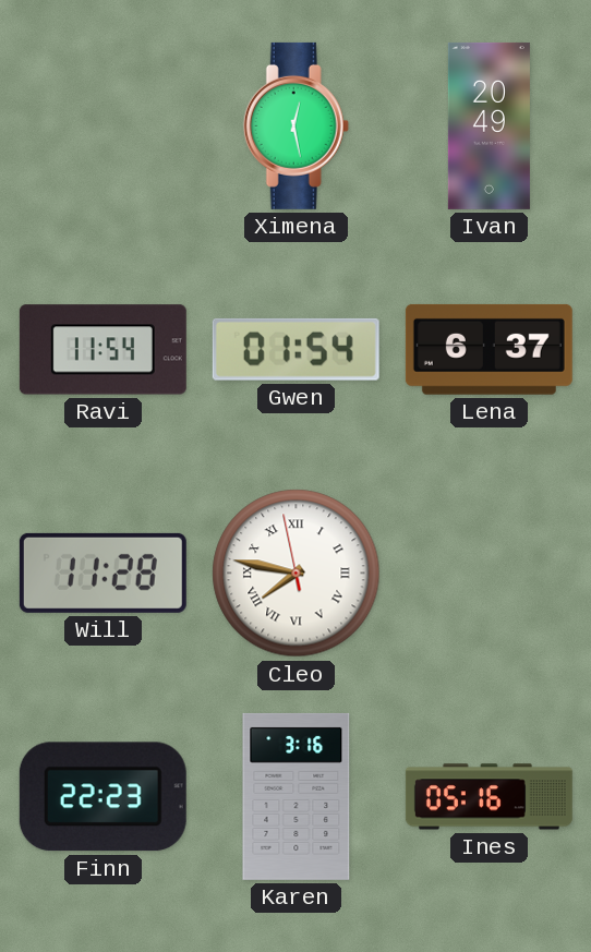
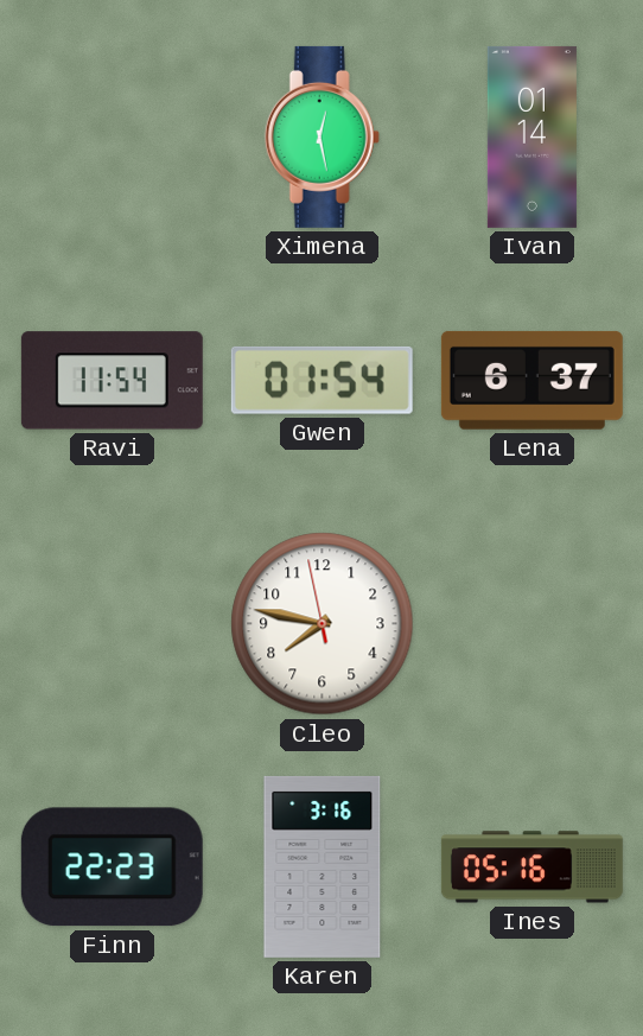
Ivan: 20:49 -> 01:14 (531, 136)
Will: 11:28 -> none (102, 573)
Cleo numerals: Roman -> Arabic (323, 624)
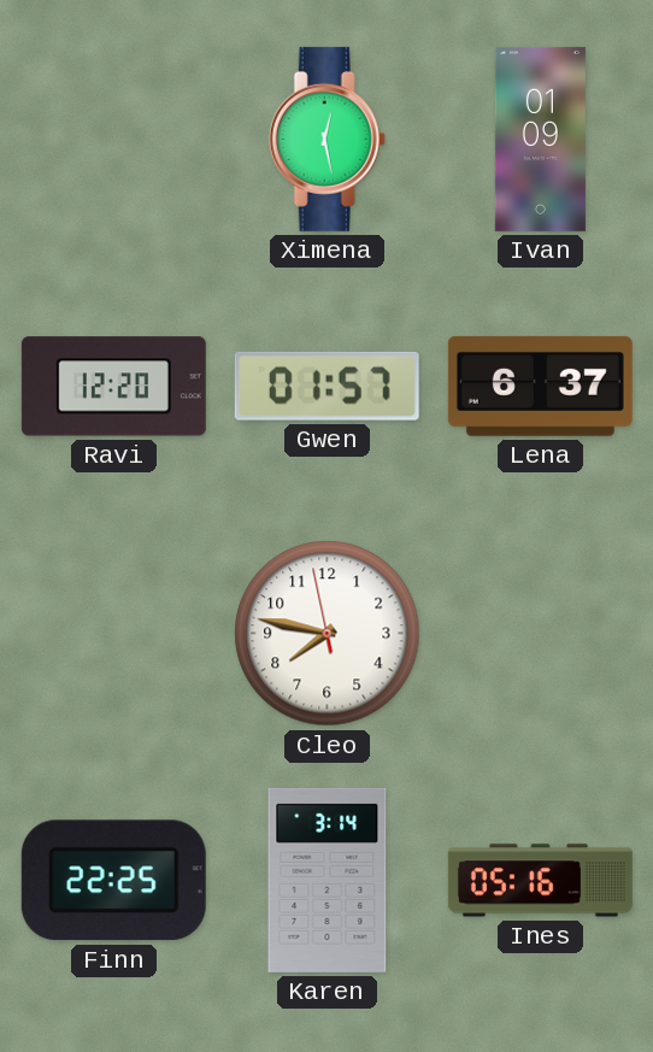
Ivan: 01:14 -> 01:09 (540, 139)
Ravi: 11:54 -> 12:20 (113, 387)
Gwen: 01:54 -> 01:57 (326, 386)
Finn: 22:23 -> 22:25 (113, 881)
Karen: 3:16 -> 3:14 (328, 880)
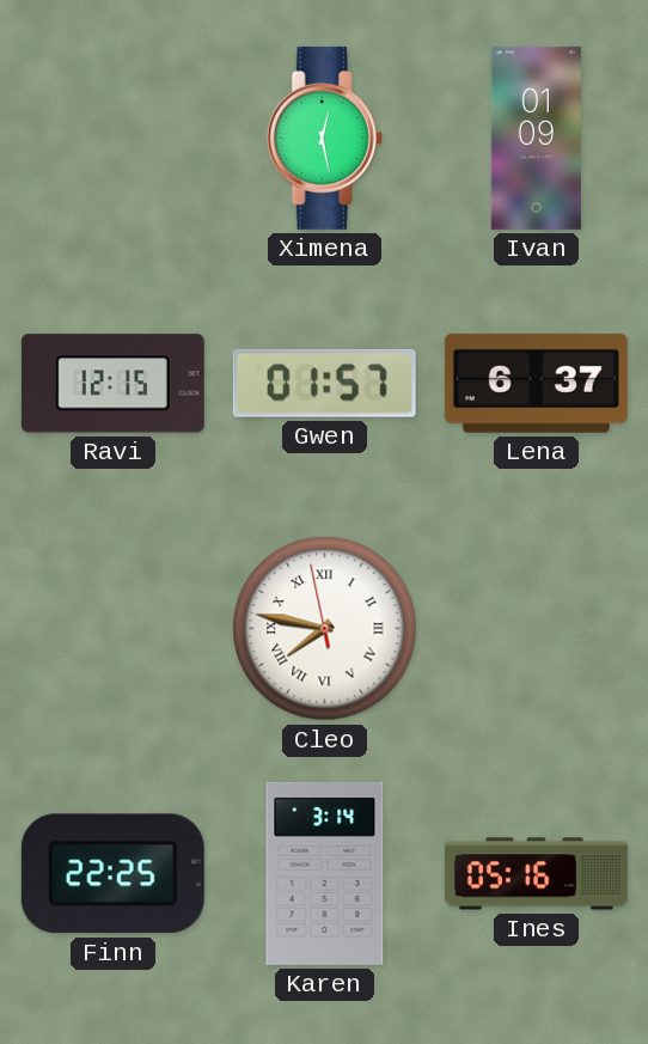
Ravi: 12:20 -> 12:15 (112, 384)
Cleo numerals: Arabic -> Roman (325, 629)
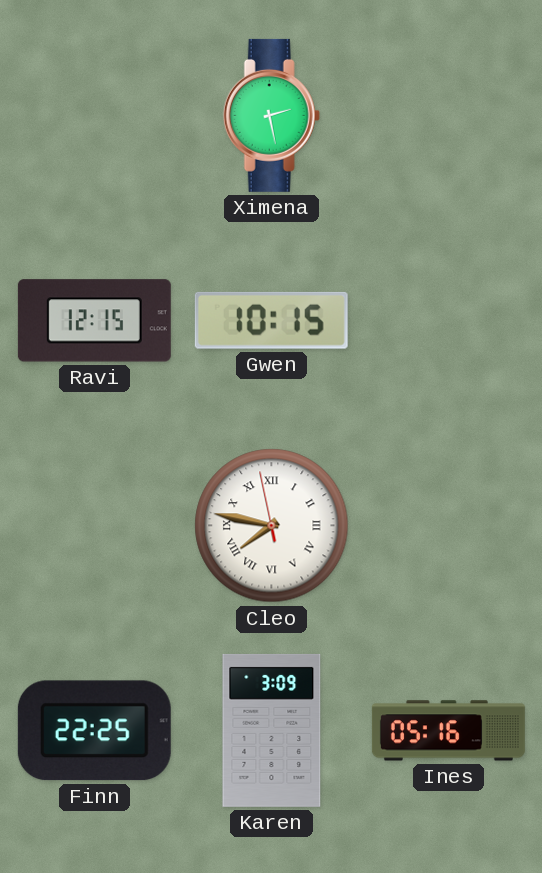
Ximena: 12:28 -> 2:28 (271, 115)
Ivan: 01:09 -> none (536, 138)
Gwen: 01:57 -> 10:15 (271, 320)
Lena: 6:37 -> none (536, 383)
Karen: 3:14 -> 3:09 (272, 730)
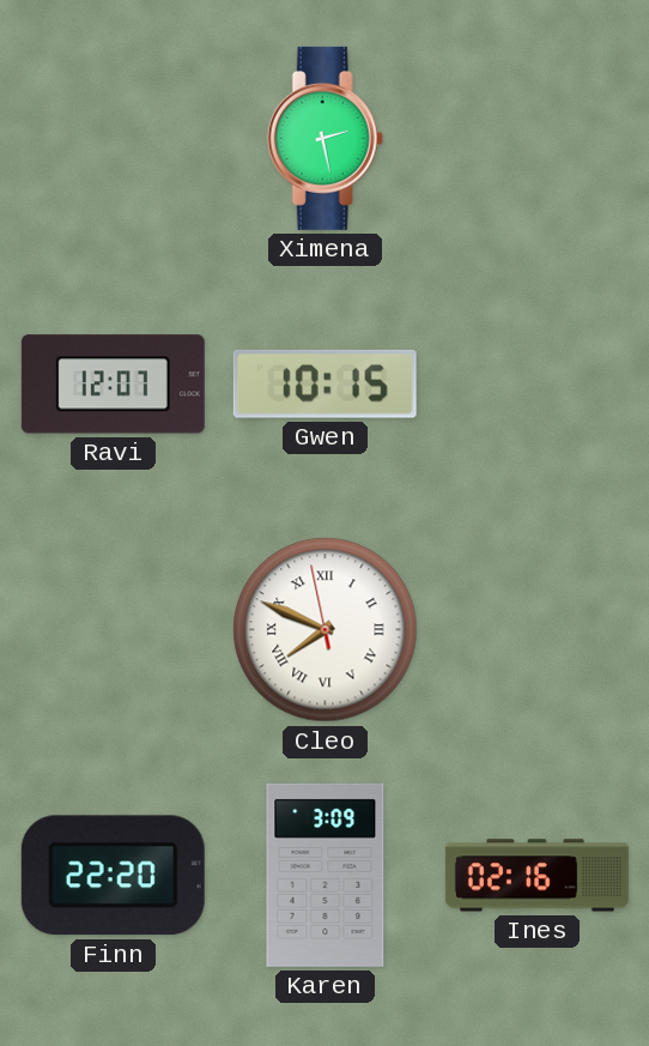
Ravi: 12:15 -> 12:07 (113, 385)
Cleo: 7:46 -> 7:48 (326, 630)
Finn: 22:25 -> 22:20 (113, 876)
Ines: 05:16 -> 02:16 (536, 876)
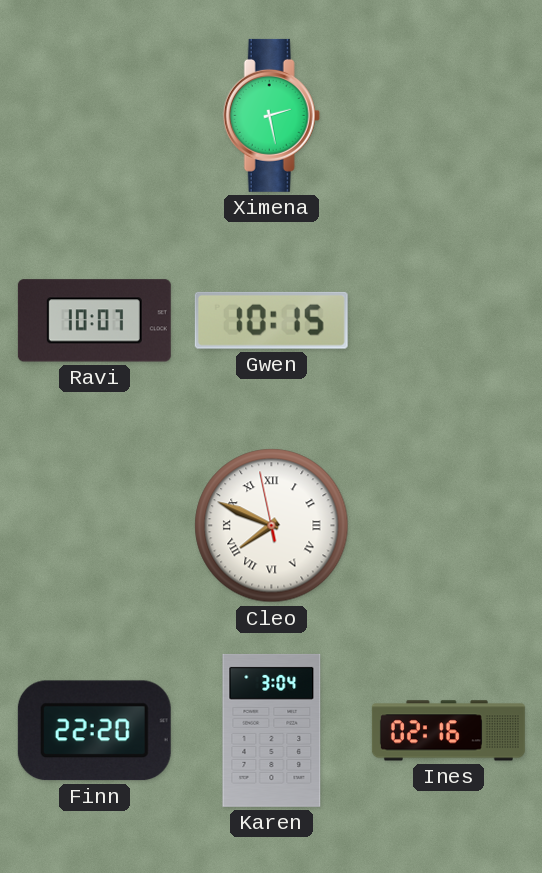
Ravi: 12:07 -> 10:07 (94, 321)
Karen: 3:09 -> 3:04 (272, 730)
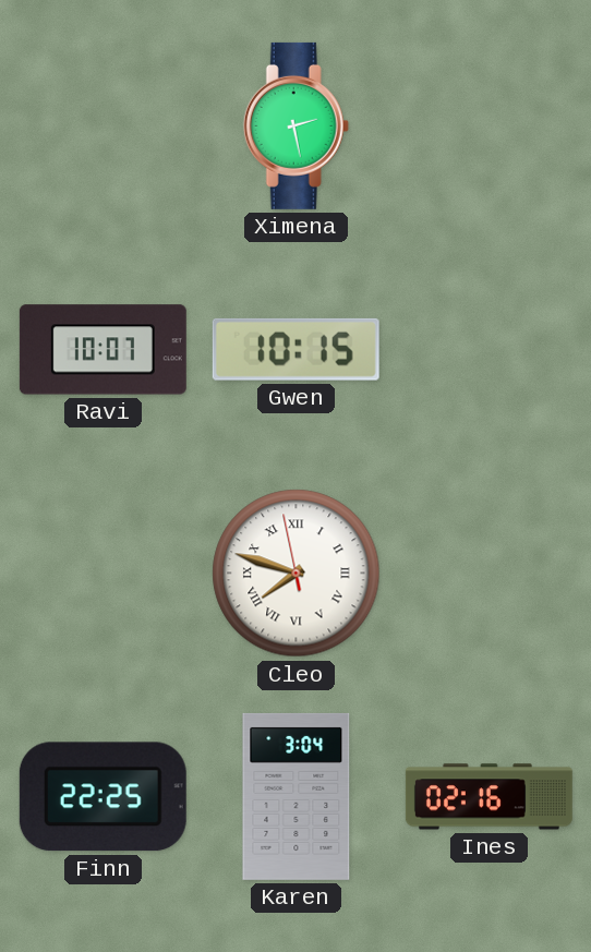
Cleo: 7:48 -> 7:47 (297, 574)
Finn: 22:20 -> 22:25 (102, 797)
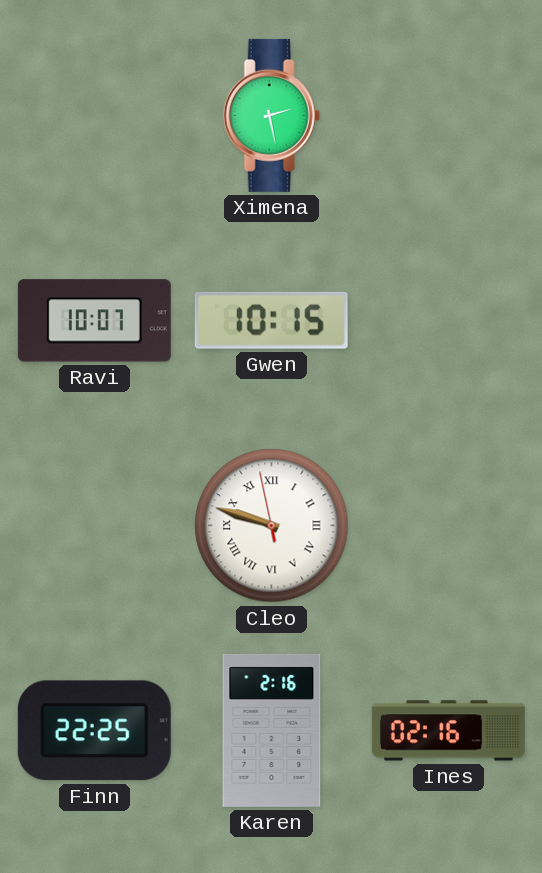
Cleo: 7:47 -> 9:47 (272, 526)
Karen: 3:04 -> 2:16 (272, 730)
